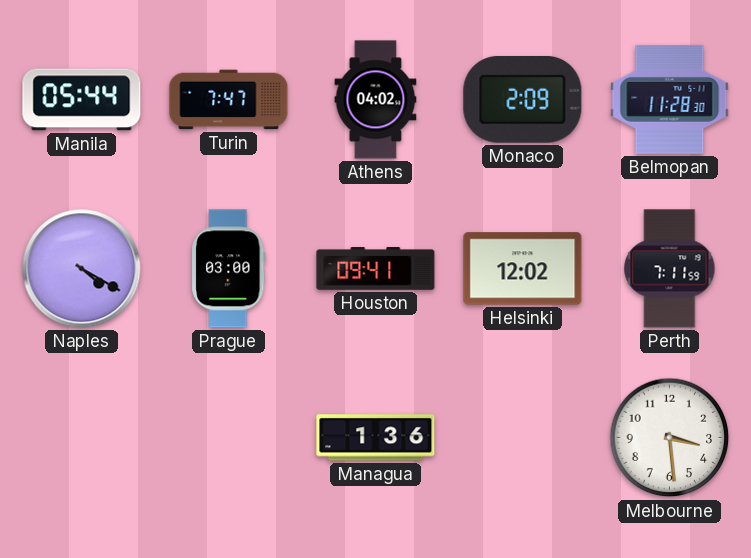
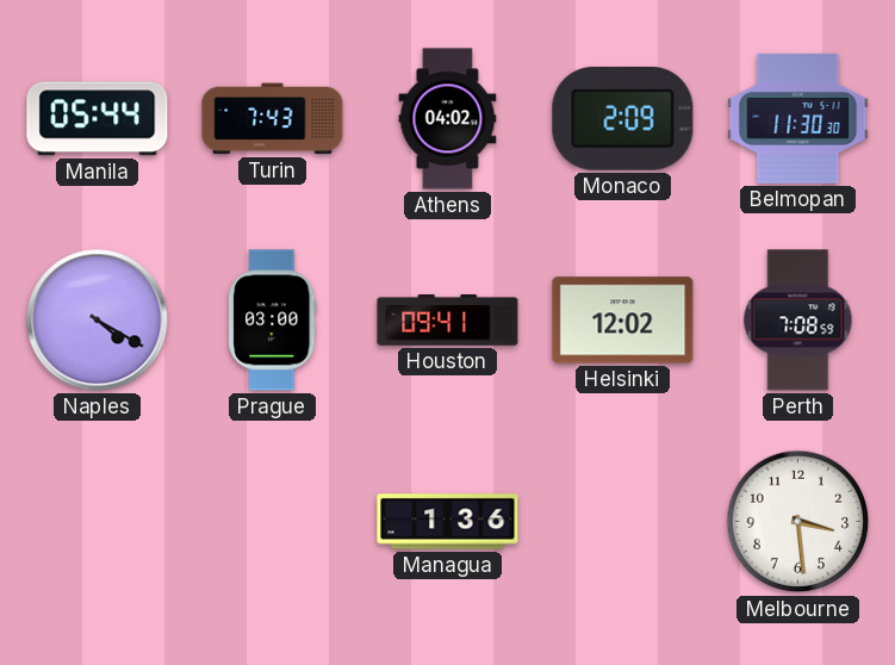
Turin: 7:47 -> 7:43 (273, 119)
Belmopan: 11:28 -> 11:30 (798, 118)
Perth: 7:11 -> 7:08 (798, 321)
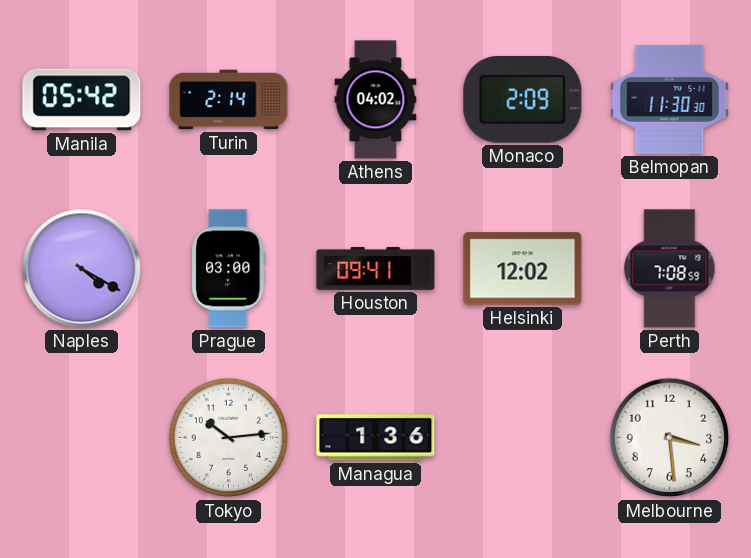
Manila: 05:44 -> 05:42 (82, 100)
Turin: 7:43 -> 2:14 (229, 100)
Tokyo: none -> 10:14 (229, 438)
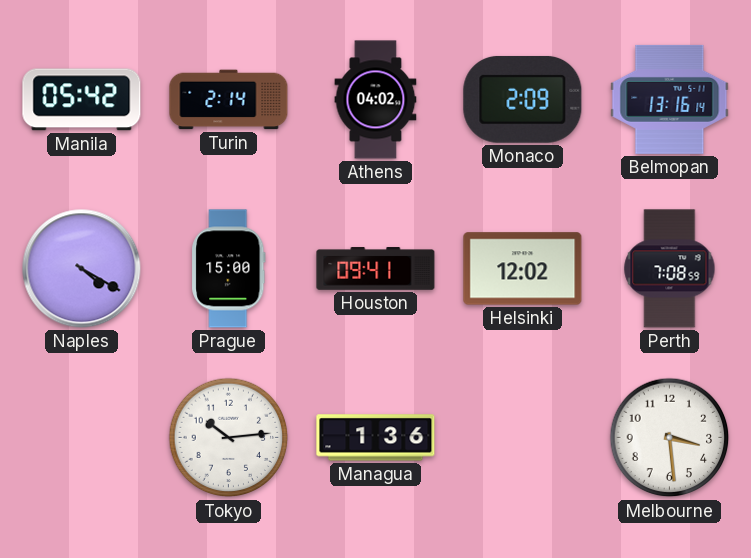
Belmopan: 11:30 -> 13:16 (670, 99)
Prague: 03:00 -> 15:00 (229, 269)
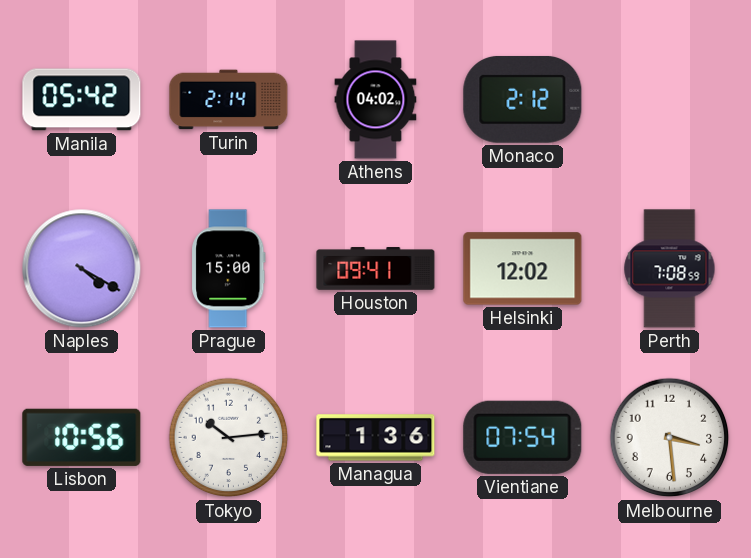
Monaco: 2:09 -> 2:12 (523, 99)
Belmopan: 13:16 -> none (670, 99)
Lisbon: none -> 10:56 (82, 437)
Vientiane: none -> 07:54 (523, 437)
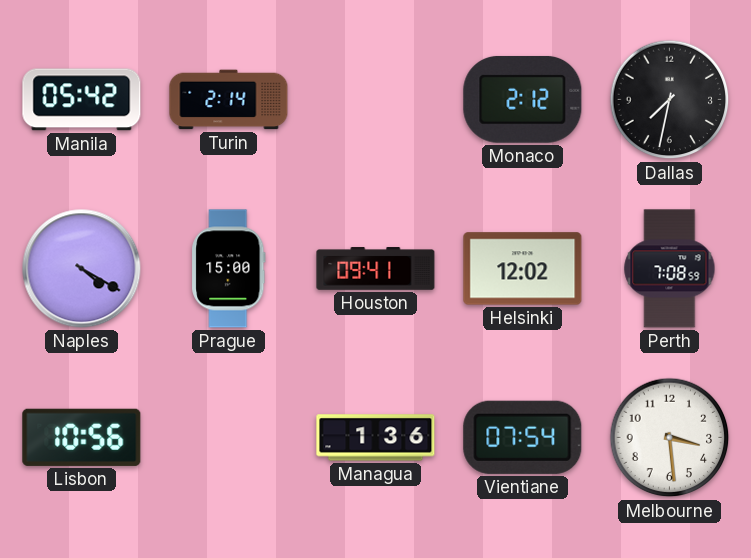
Athens: 04:02 -> none (376, 100)
Dallas: none -> 7:32 (670, 100)
Tokyo: 10:14 -> none (229, 438)
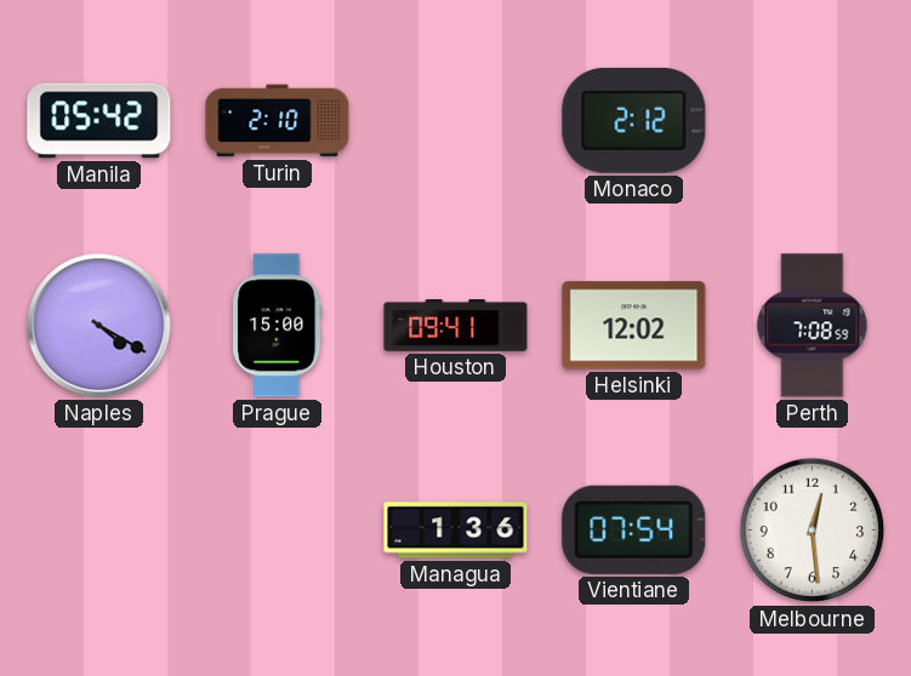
Turin: 2:14 -> 2:10 (278, 121)
Dallas: 7:32 -> none (670, 100)
Lisbon: 10:56 -> none (82, 437)
Melbourne: 3:29 -> 12:29 (813, 531)
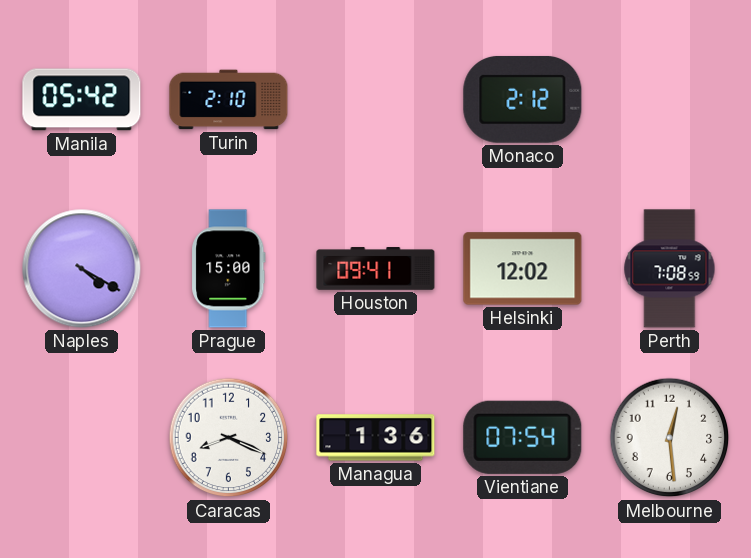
Caracas: none -> 8:19 (229, 438)
